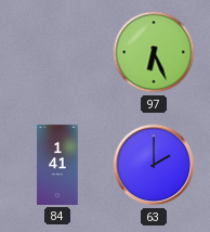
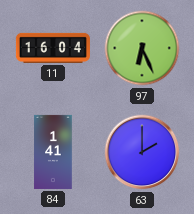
11: none -> 16:04 (53, 48)
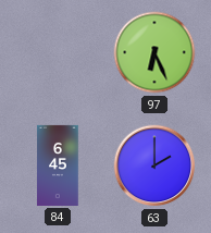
11: 16:04 -> none (53, 48)
84: 1:41 -> 6:45 (58, 165)
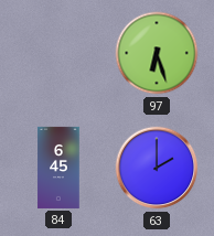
97: 6:26 -> 6:27 (157, 53)
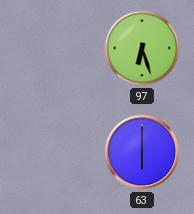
84: 6:45 -> none (58, 168)
63: 2:00 -> 6:00 (142, 152)
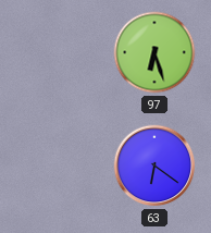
63: 6:00 -> 6:21 (154, 165)
